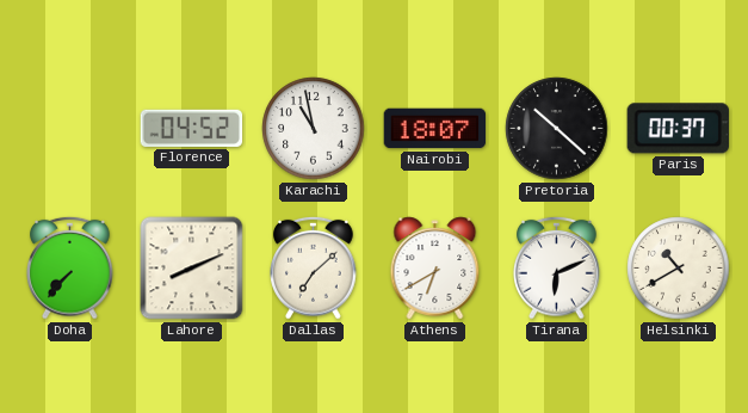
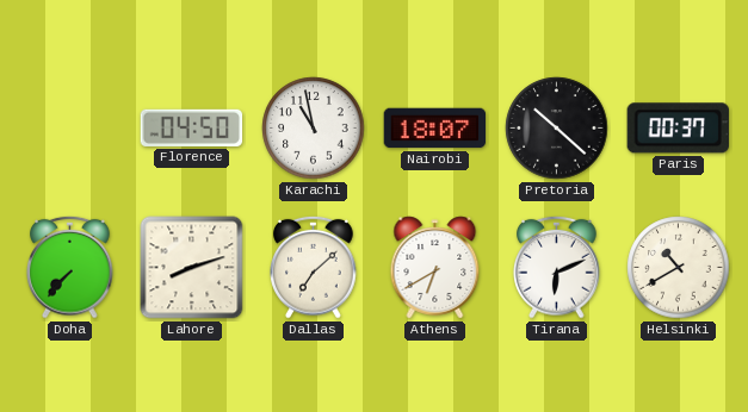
Florence: 04:52 -> 04:50 (192, 127)
Lahore: 8:11 -> 8:12 (192, 268)
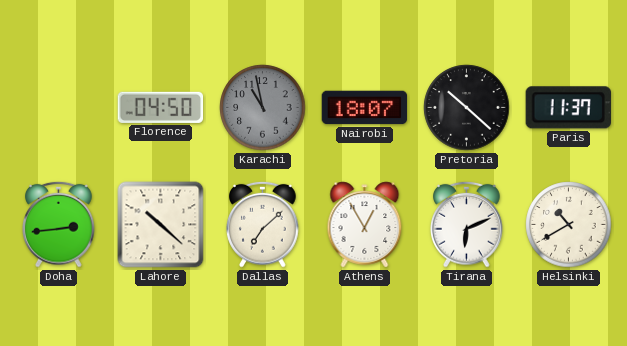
Karachi dial: white -> grey (263, 108)
Paris: 00:37 -> 11:37 (568, 108)
Doha: 7:37 -> 2:44 (59, 224)
Lahore: 8:12 -> 10:22 (161, 225)
Athens: 6:40 -> 12:55 (365, 225)
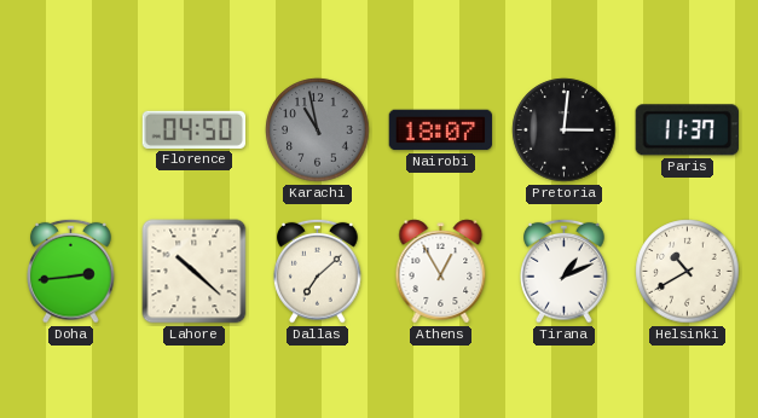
Pretoria: 10:22 -> 3:01 (565, 130)
Tirana: 6:11 -> 1:11 (565, 271)
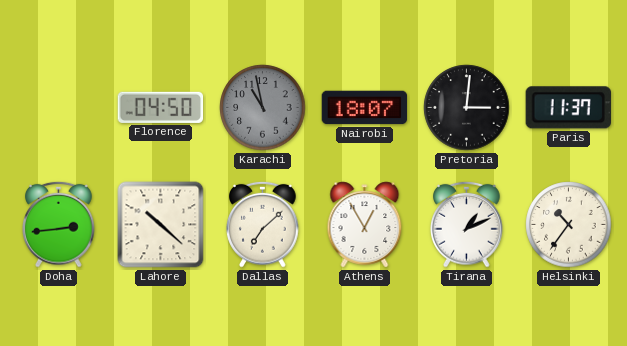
Helsinki: 10:40 -> 10:36 (569, 225)
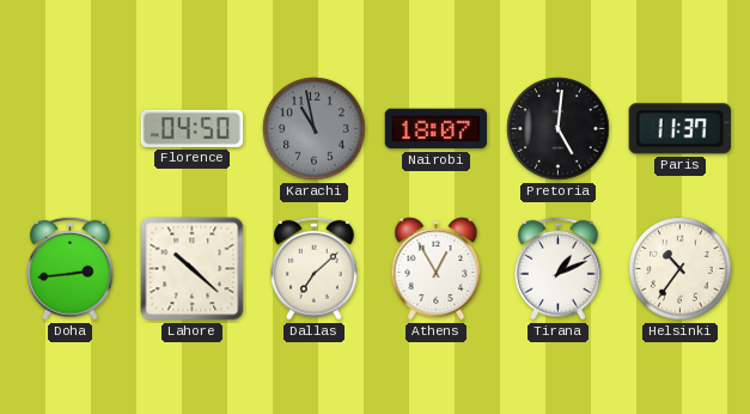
Pretoria: 3:01 -> 5:01 (559, 129)
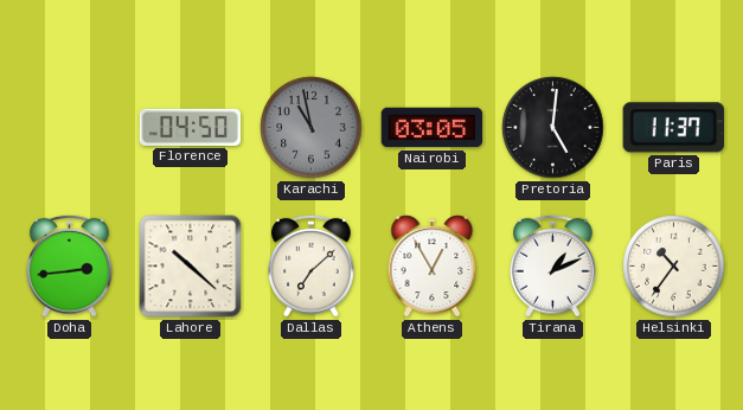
Nairobi: 18:07 -> 03:05 (433, 128)
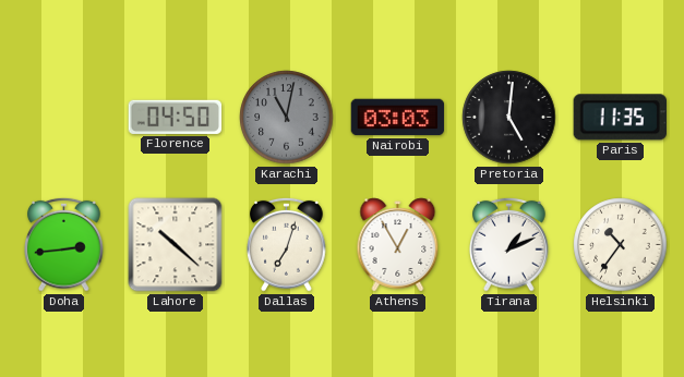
Karachi: 10:58 -> 11:02 (287, 118)
Nairobi: 03:05 -> 03:03 (398, 118)
Paris: 11:37 -> 11:35 (620, 118)
Dallas: 7:08 -> 7:03 (287, 244)
